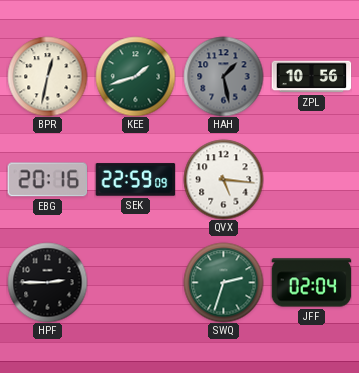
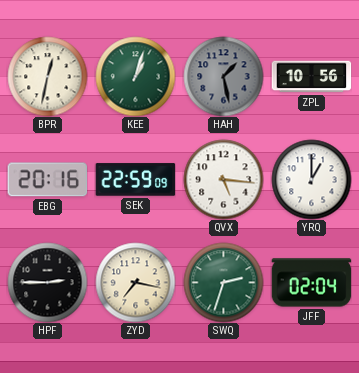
KEE: 1:42 -> 1:03 (135, 76)
YRQ: none -> 1:00 (311, 179)
ZYD: none -> 7:17 (135, 282)
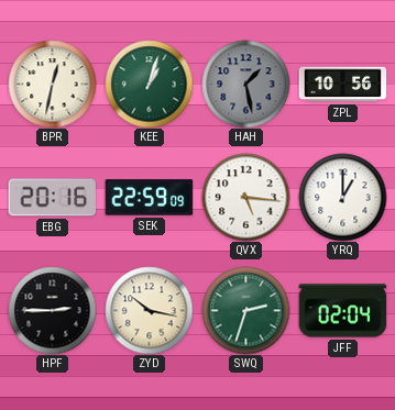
ZYD: 7:17 -> 10:17 (149, 310)
